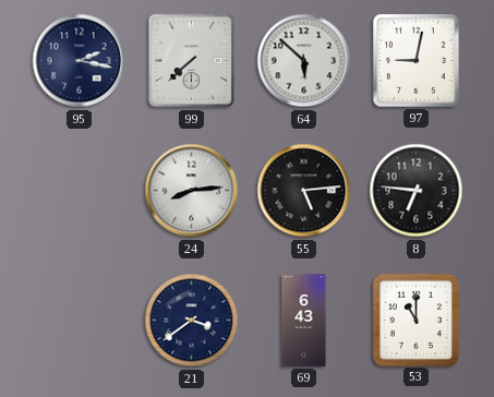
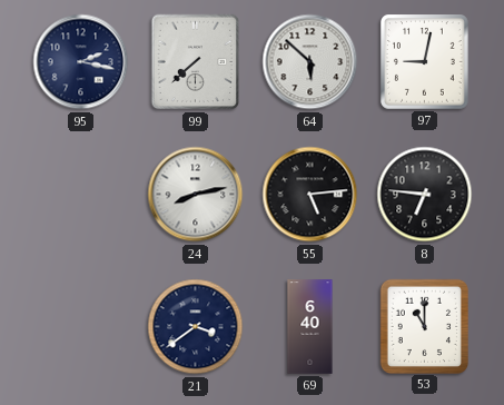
24: 8:14 -> 8:13 (196, 195)
69: 6:43 -> 6:40 (310, 327)
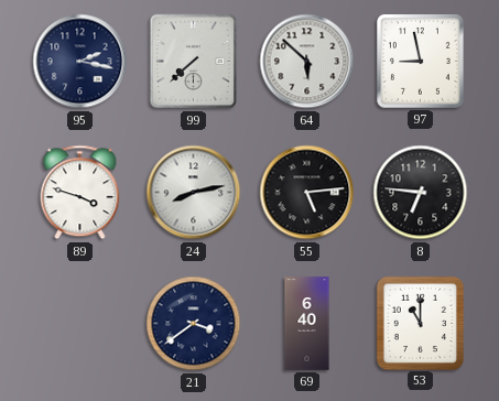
97: 9:02 -> 8:58 (421, 62)
89: none -> 3:48 (80, 193)
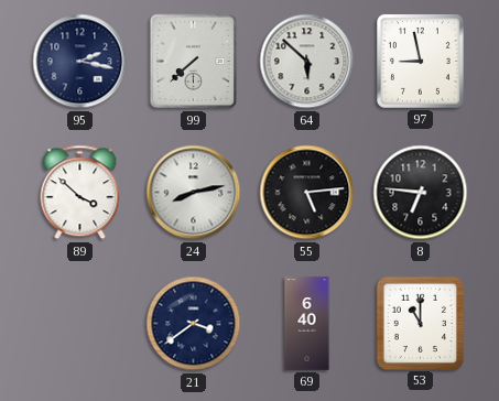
89: 3:48 -> 3:52 (80, 193)
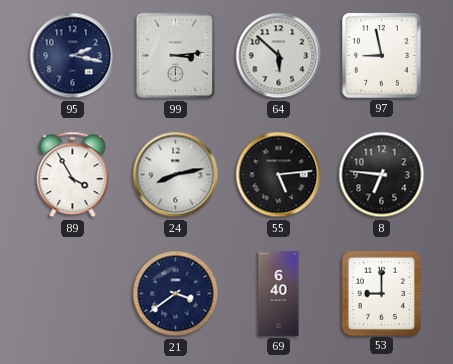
99: 7:38 -> 3:14 (176, 56)
89: 3:52 -> 3:55 (73, 175)
53: 11:00 -> 9:00 (381, 293)
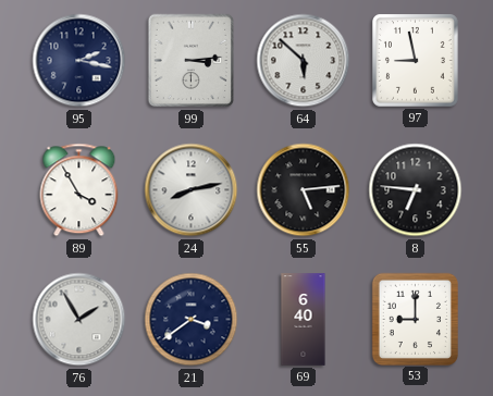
76: none -> 1:55 (79, 320)
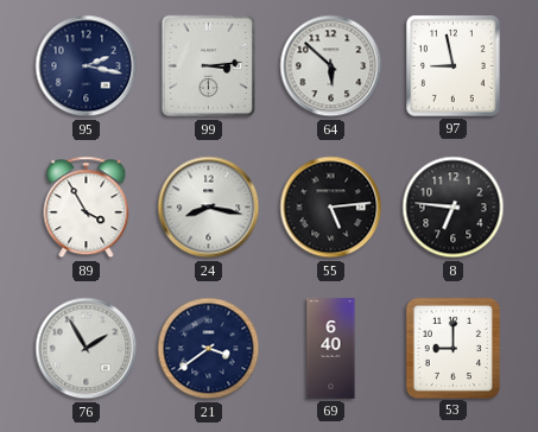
24: 8:13 -> 8:17 (209, 208)
